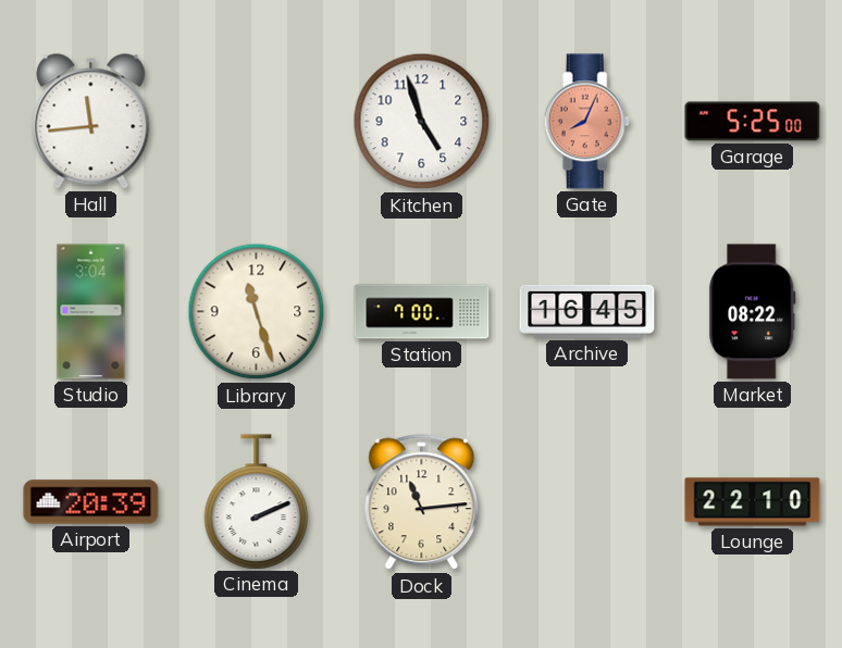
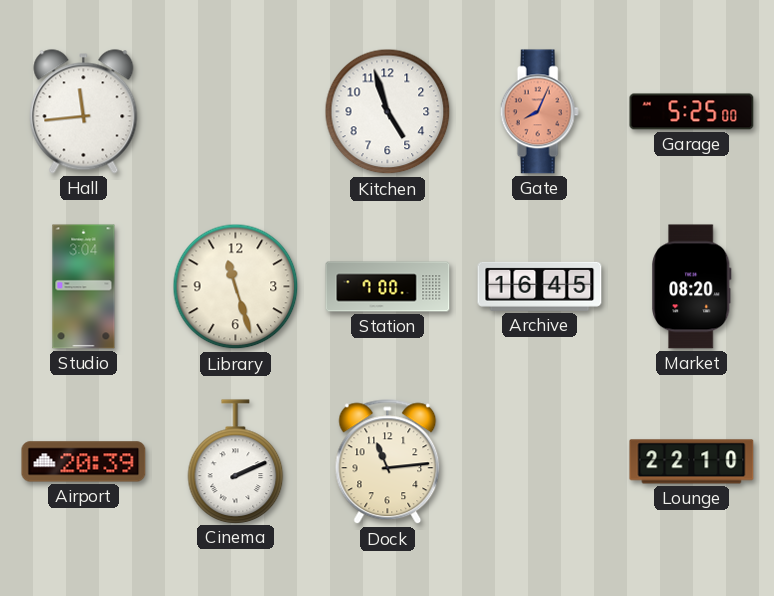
Market: 08:22 -> 08:20 (692, 287)
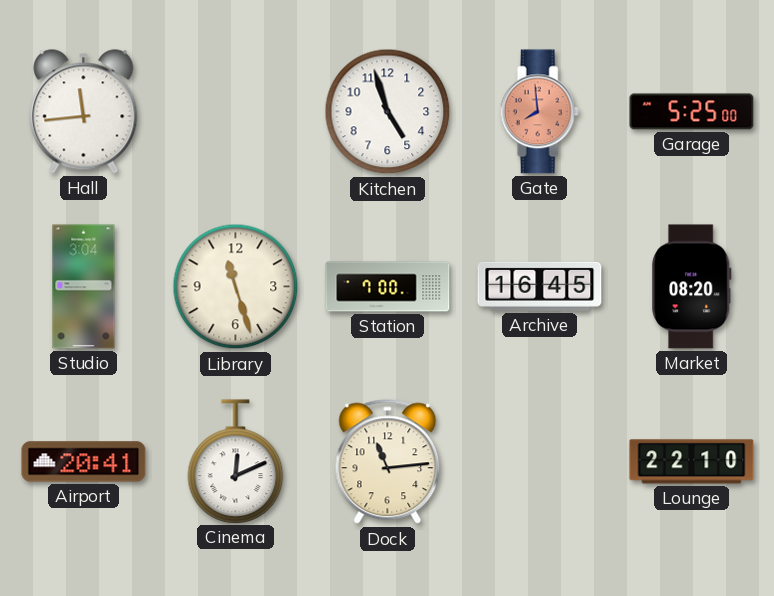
Gate: 8:04 -> 7:59 (539, 112)
Airport: 20:39 -> 20:41 (84, 462)
Cinema: 2:11 -> 12:11 (236, 461)
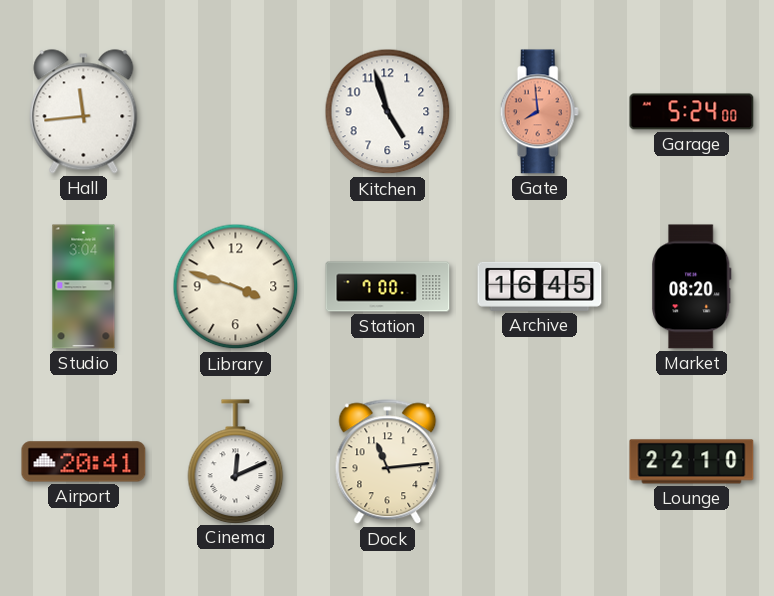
Garage: 5:25 -> 5:24 (692, 112)
Library: 11:27 -> 3:48 (236, 287)
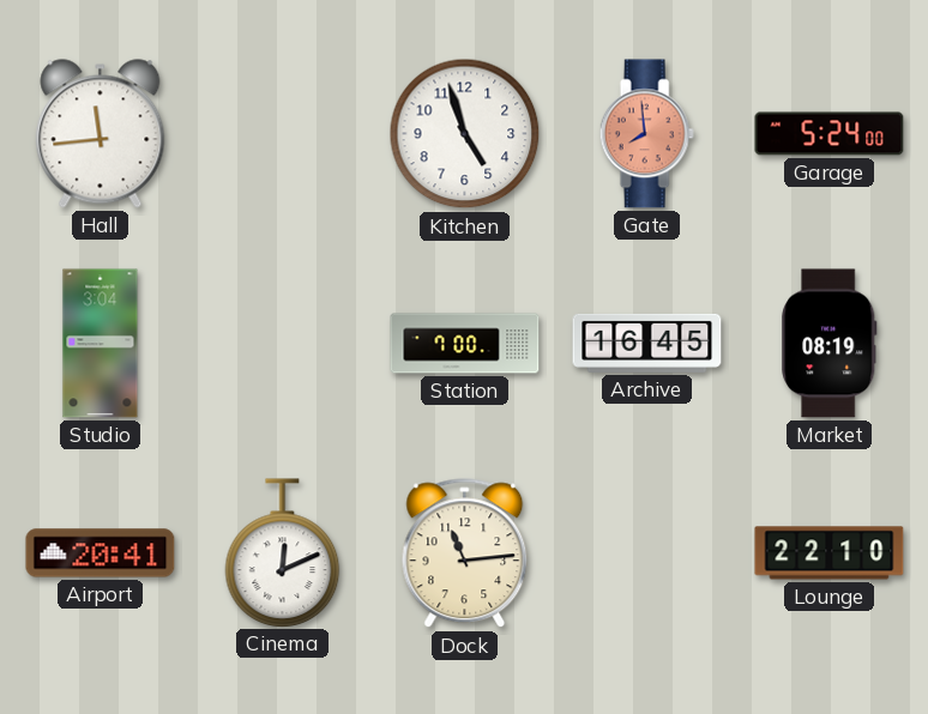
Library: 3:48 -> none (236, 287)
Market: 08:20 -> 08:19 (830, 344)
